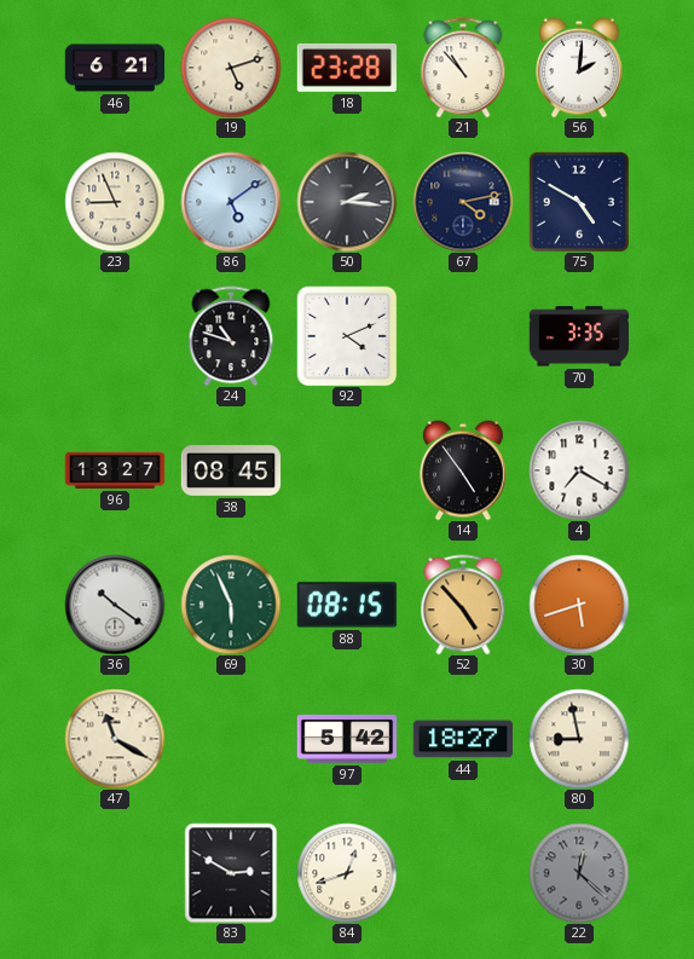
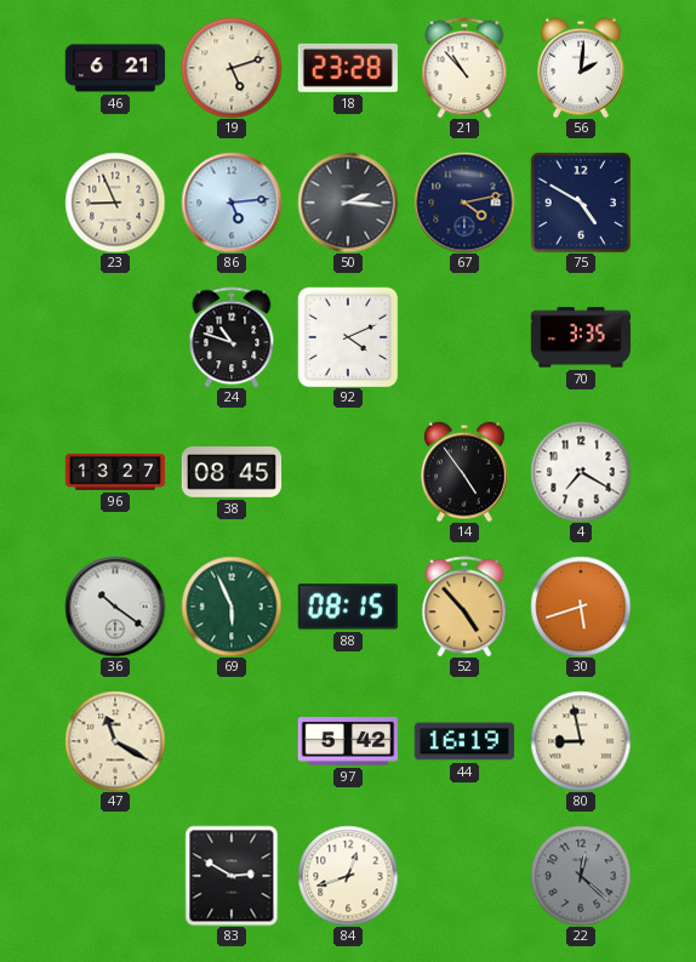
86: 5:09 -> 5:14 (232, 203)
44: 18:27 -> 16:19 (463, 741)
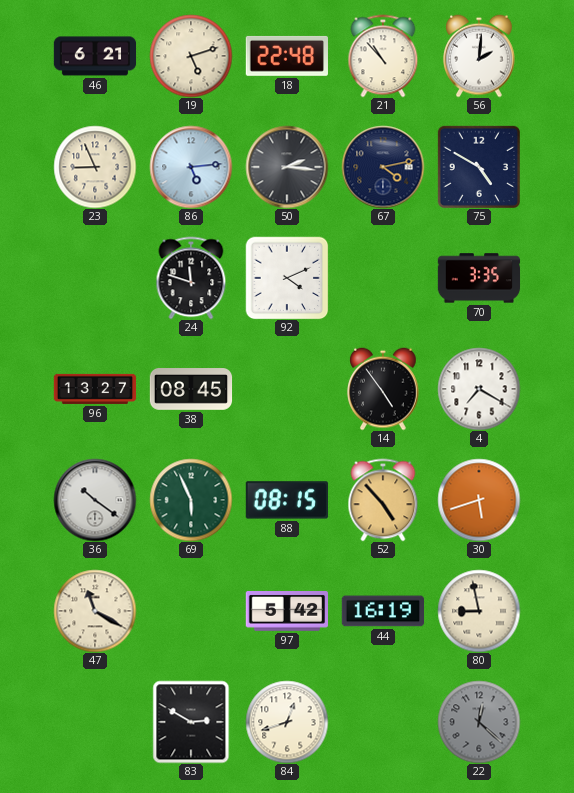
18: 23:28 -> 22:48 (287, 56)
24: 10:48 -> 11:48 (191, 278)
